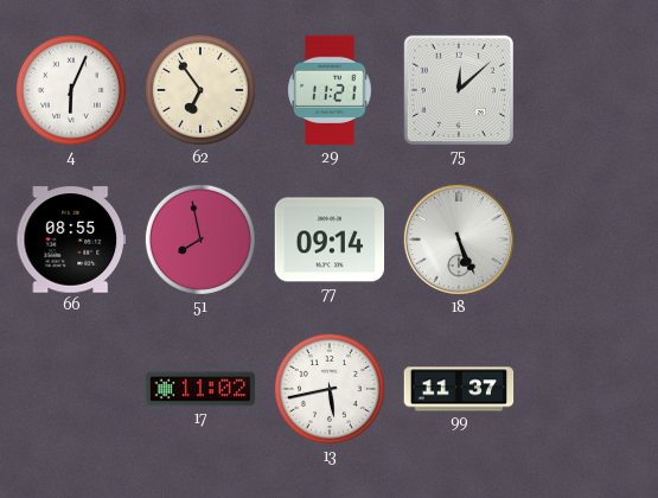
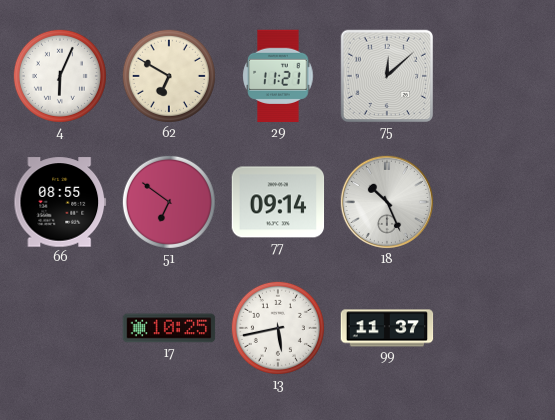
62: 6:54 -> 6:50 (169, 76)
51: 7:58 -> 6:51 (169, 202)
18: 5:26 -> 10:26 (387, 202)
17: 11:02 -> 10:25 (169, 328)
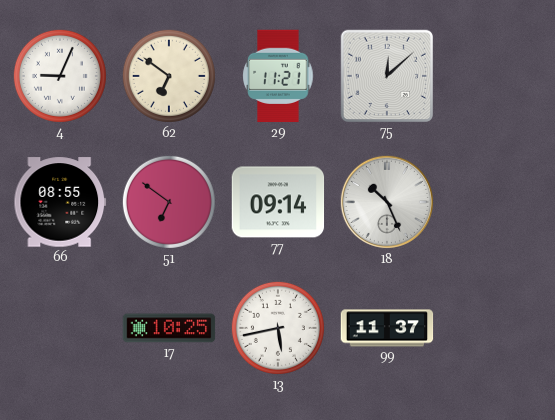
4: 6:04 -> 9:04 (60, 76)
62: 6:50 -> 6:51 (169, 76)
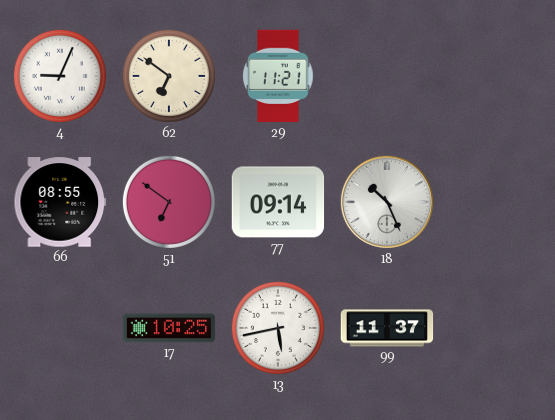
75: 12:08 -> none (386, 75)
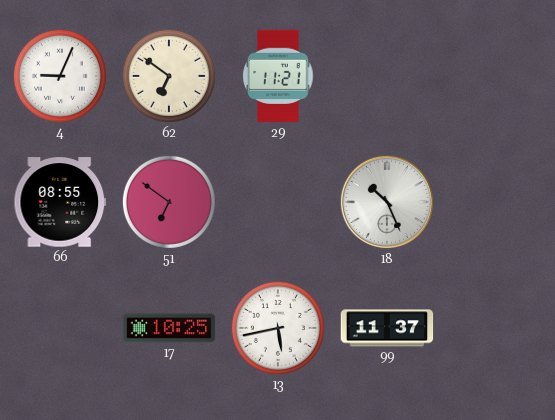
77: 09:14 -> none (278, 202)
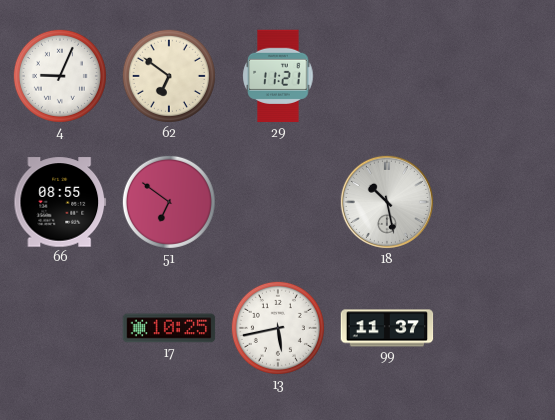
18: 10:26 -> 10:28 (387, 202)
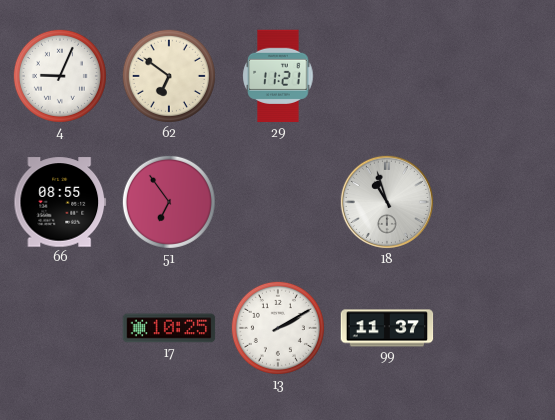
51: 6:51 -> 6:54 (169, 202)
18: 10:28 -> 10:57 (387, 202)
13: 5:43 -> 2:10 (278, 328)
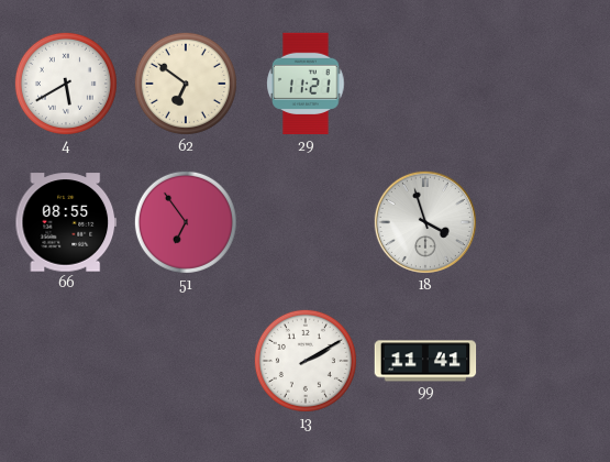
4: 9:04 -> 5:40 (66, 84)
18: 10:57 -> 3:57 (425, 222)
17: 10:25 -> none (169, 328)
99: 11:37 -> 11:41 (425, 361)
